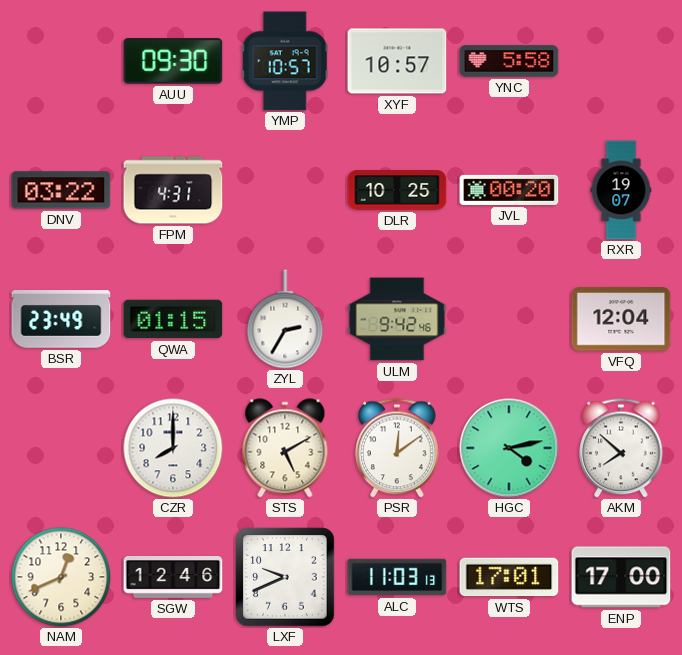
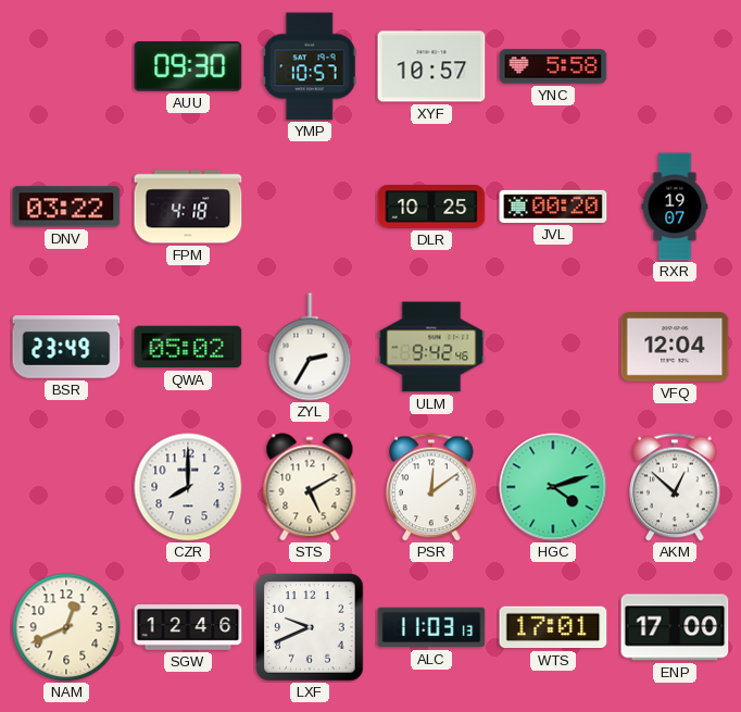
FPM: 4:31 -> 4:18 (188, 207)
QWA: 01:15 -> 05:02 (188, 347)
HGC: 4:13 -> 4:12 (553, 487)
AKM: 7:52 -> 12:52 (676, 487)
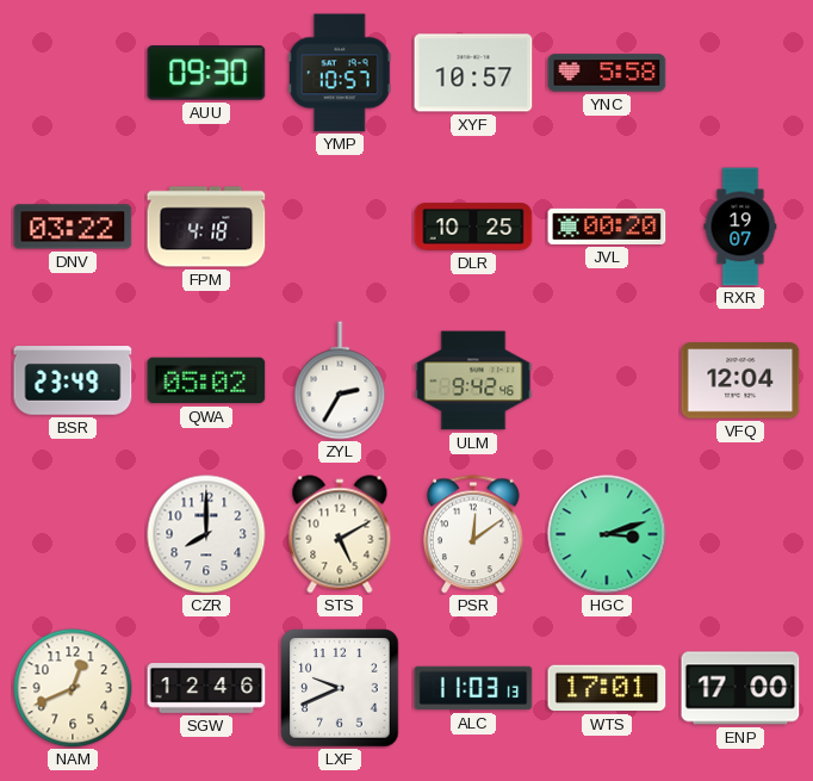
HGC: 4:12 -> 3:12 (607, 534)
AKM: 12:52 -> none (676, 487)
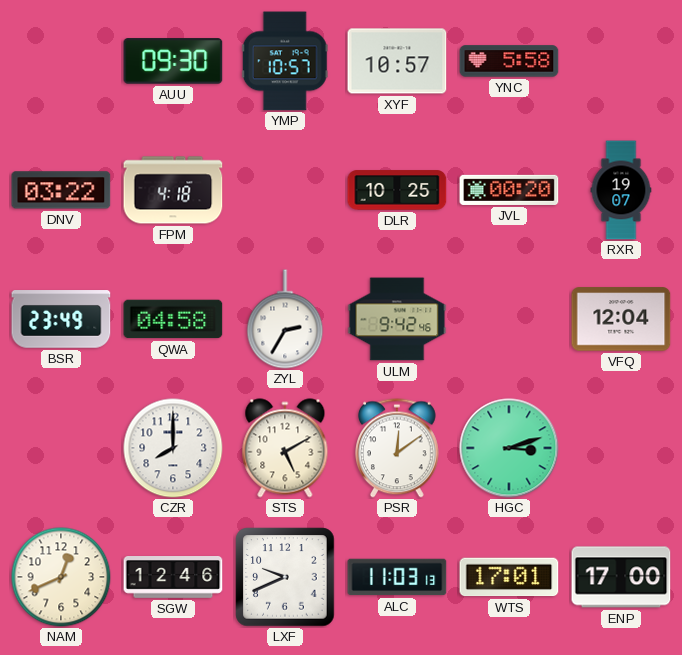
QWA: 05:02 -> 04:58 (173, 319)
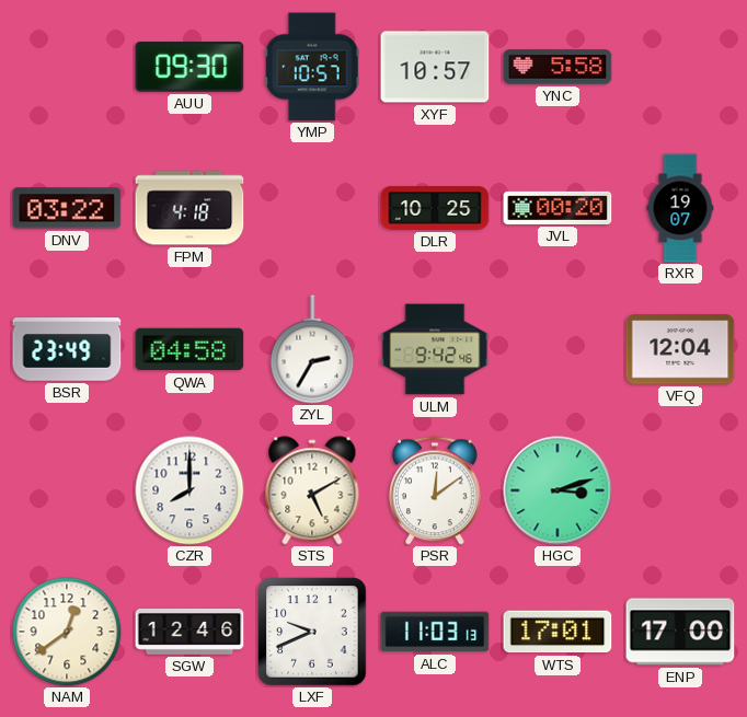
NAM: 12:41 -> 12:39 (67, 632)
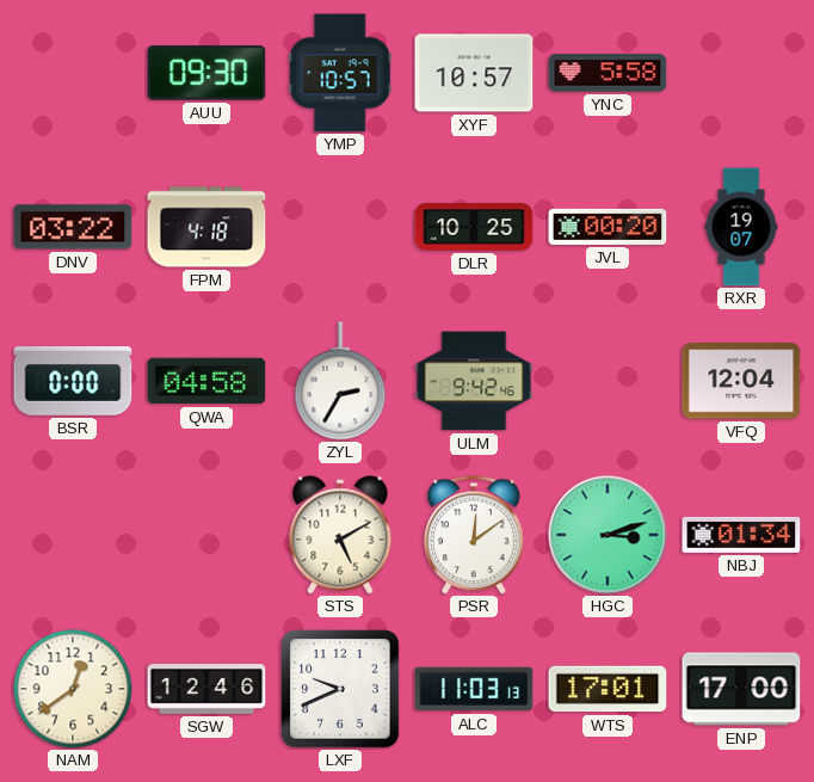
BSR: 23:49 -> 0:00 (73, 381)
CZR: 8:00 -> none (189, 490)
NBJ: none -> 01:34 (741, 535)
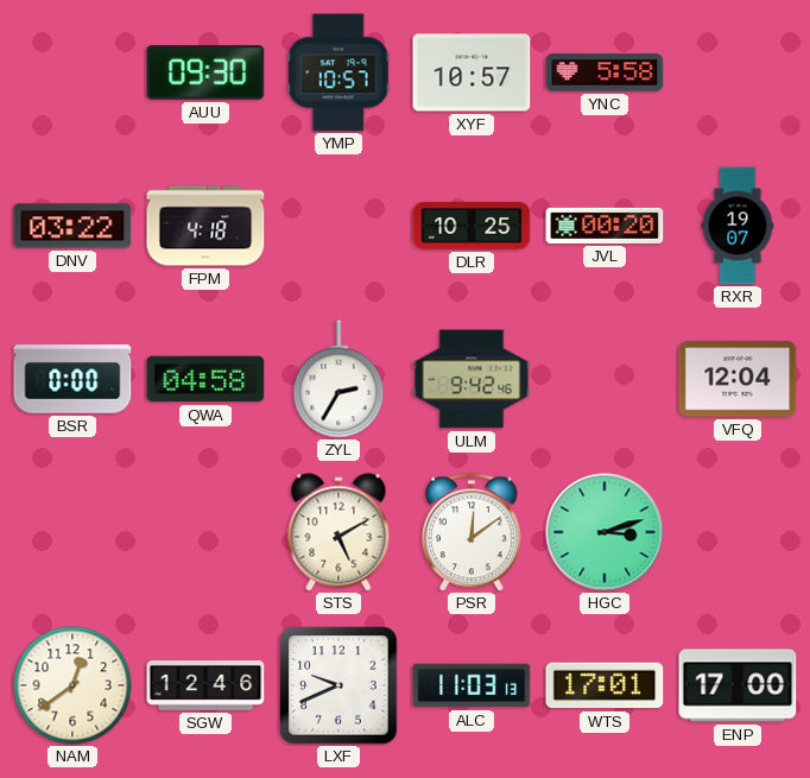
NBJ: 01:34 -> none (741, 535)
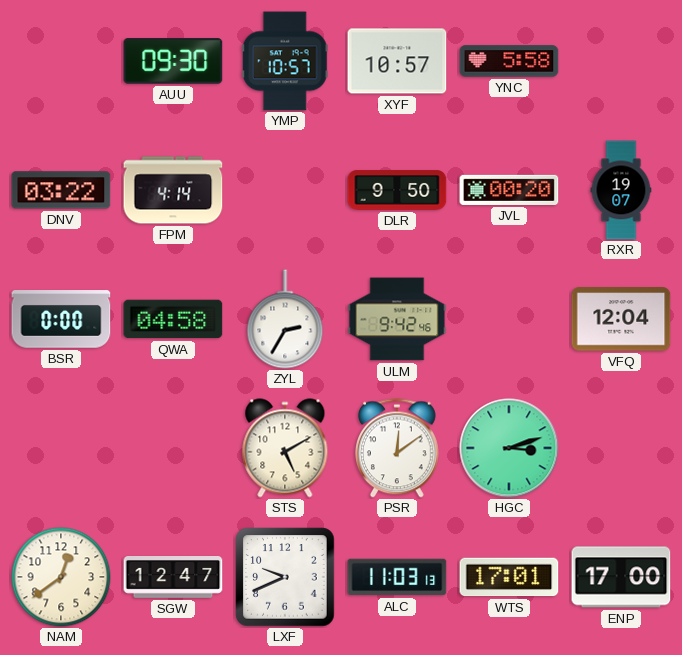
FPM: 4:18 -> 4:14 (173, 190)
DLR: 10:25 -> 9:50 (397, 190)
SGW: 12:46 -> 12:47 (173, 578)
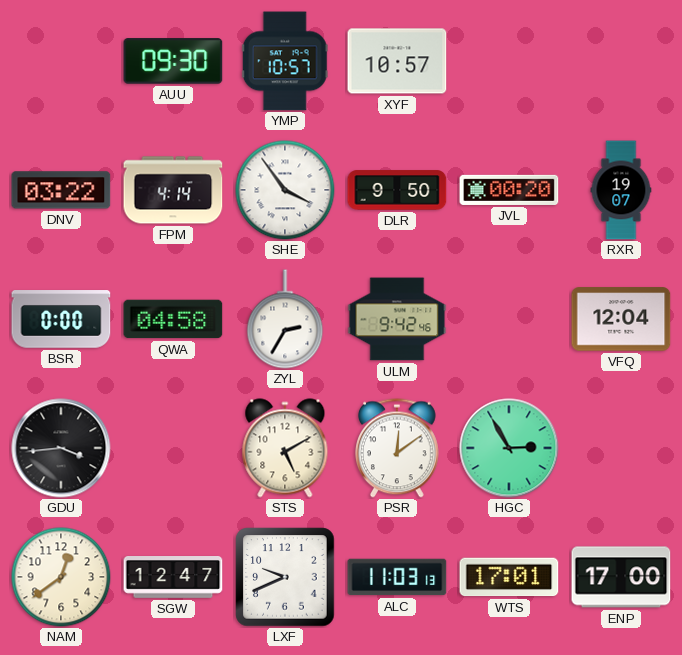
YNC: 5:58 -> none (509, 61)
SHE: none -> 3:54 (285, 190)
GDU: none -> 3:44 (61, 448)
HGC: 3:12 -> 2:55 (509, 448)
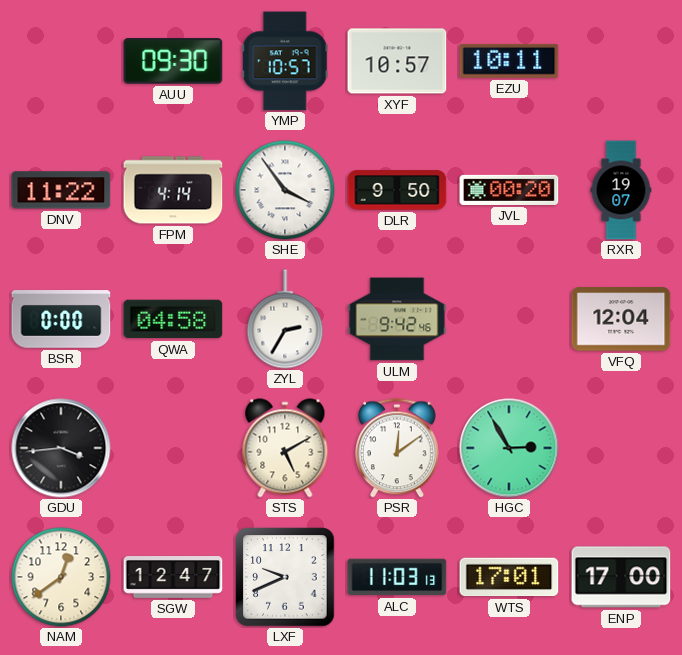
EZU: none -> 10:11 (509, 61)
DNV: 03:22 -> 11:22 (61, 190)
